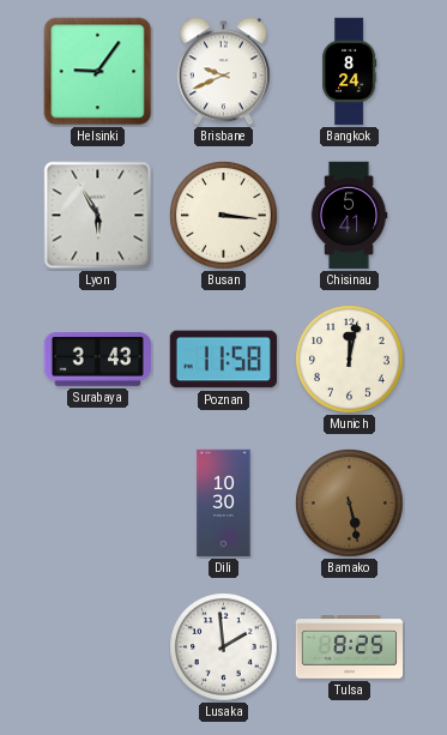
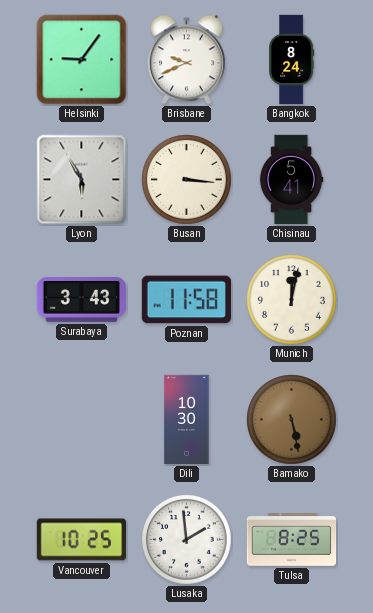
Vancouver: none -> 10:25 (81, 540)
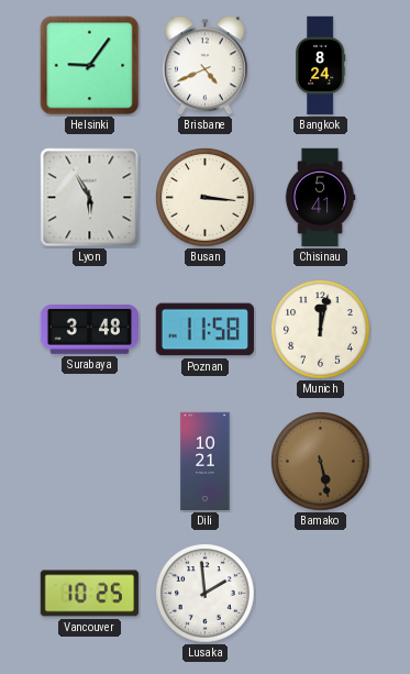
Brisbane: 9:41 -> 4:41 (204, 66)
Surabaya: 3:43 -> 3:48 (90, 330)
Dili: 10:30 -> 10:21 (206, 462)
Tulsa: 8:25 -> none (292, 540)
